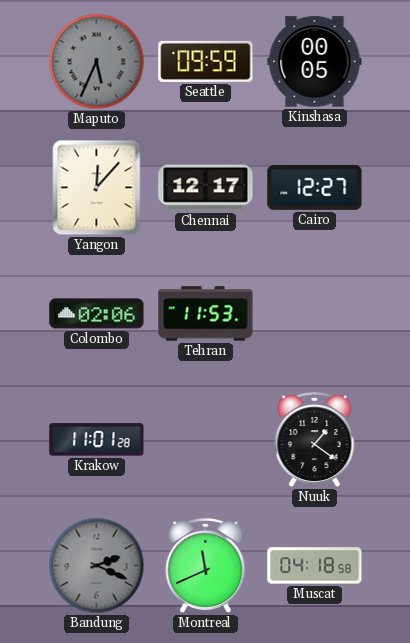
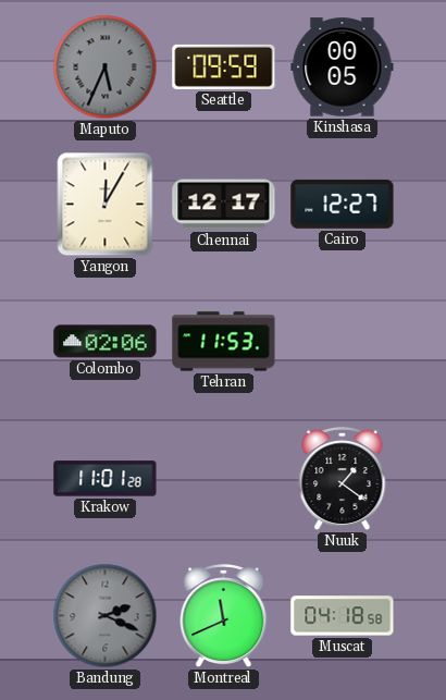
Yangon: 12:07 -> 12:05 (106, 205)
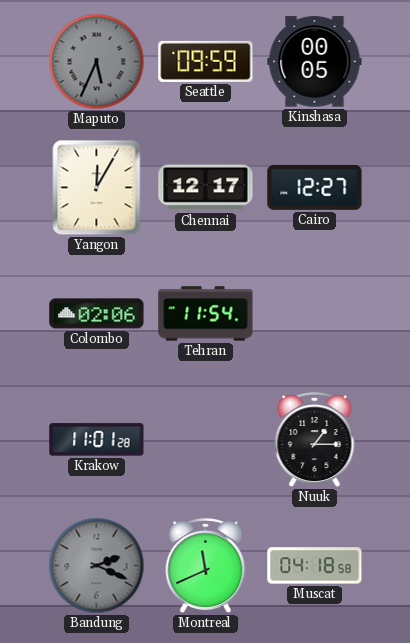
Tehran: 11:53 -> 11:54 (206, 314)
Nuuk: 1:21 -> 1:15 (315, 441)
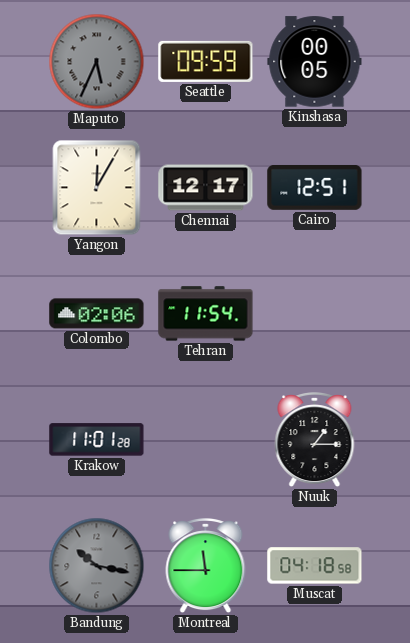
Cairo: 12:27 -> 12:51 (315, 187)
Bandung: 2:19 -> 10:17 (97, 566)
Montreal: 11:41 -> 11:45 (206, 567)
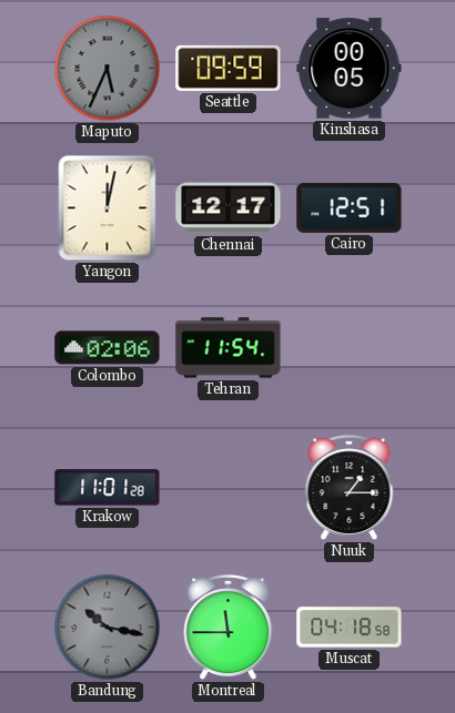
Yangon: 12:05 -> 12:02 (108, 208)
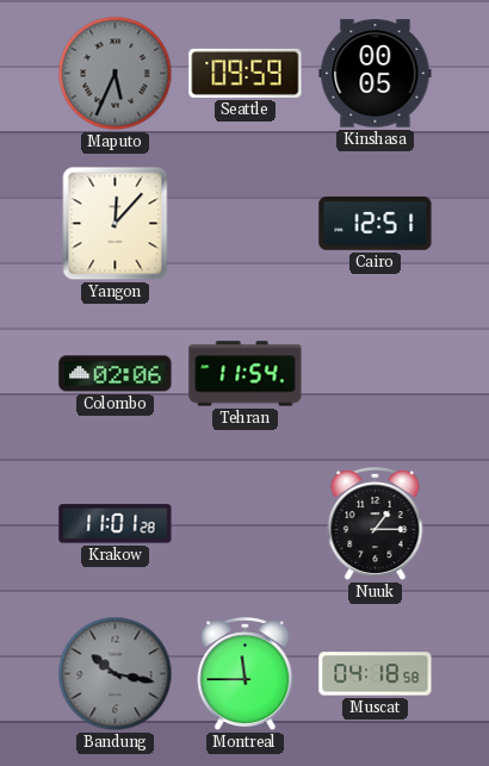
Yangon: 12:02 -> 12:07 (116, 224)
Chennai: 12:17 -> none (229, 208)
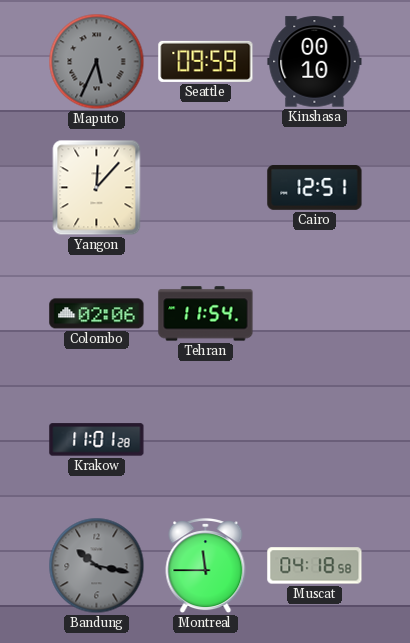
Kinshasa: 00:05 -> 00:10 (315, 62)
Nuuk: 1:15 -> none (376, 525)
